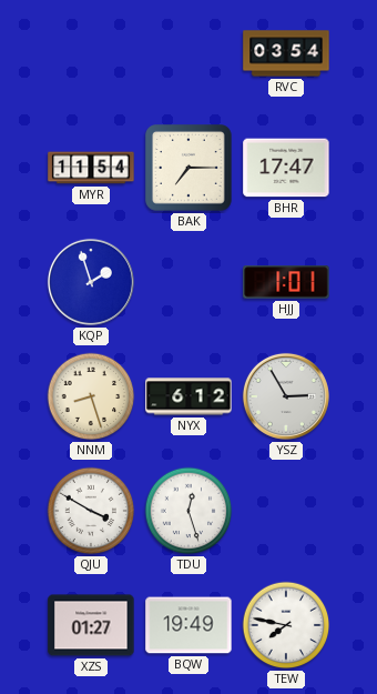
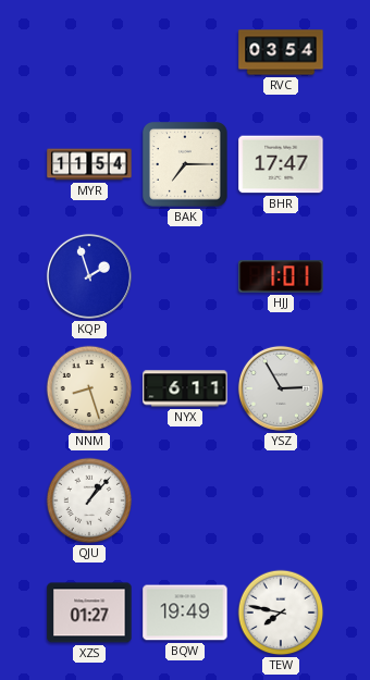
NYX: 6:12 -> 6:11 (185, 388)
QJU: 3:50 -> 1:07 (89, 500)
TDU: 12:27 -> none (188, 511)
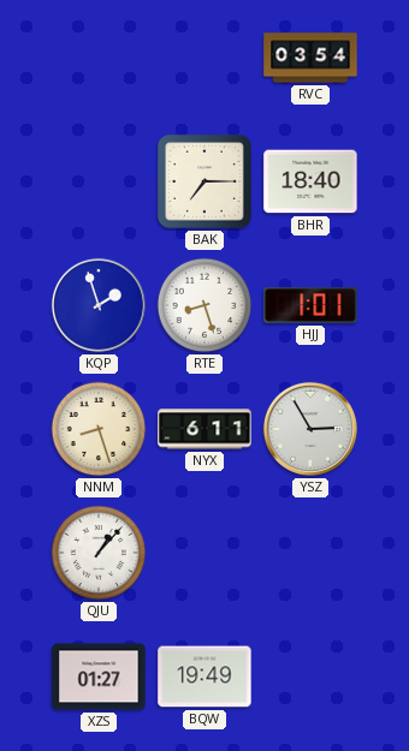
MYR: 11:54 -> none (89, 164)
BHR: 17:47 -> 18:40 (310, 181)
RTE: none -> 8:27 (204, 305)
TEW: 7:47 -> none (281, 613)
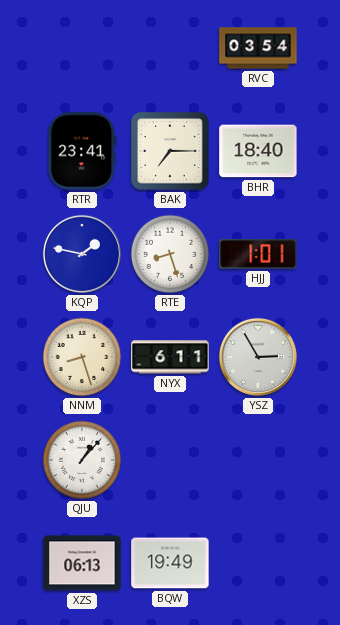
RTR: none -> 23:41 (82, 151)
KQP: 1:57 -> 1:47 (82, 254)
XZS: 01:27 -> 06:13 (82, 563)
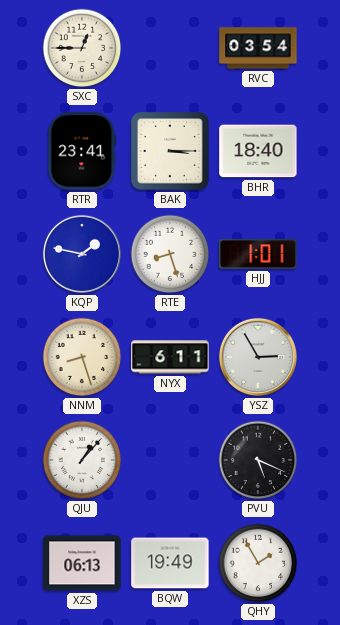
SXC: none -> 12:45 (82, 48)
BAK: 7:15 -> 3:15 (171, 152)
PVU: none -> 5:19 (258, 460)
QHY: none -> 1:55 (258, 563)
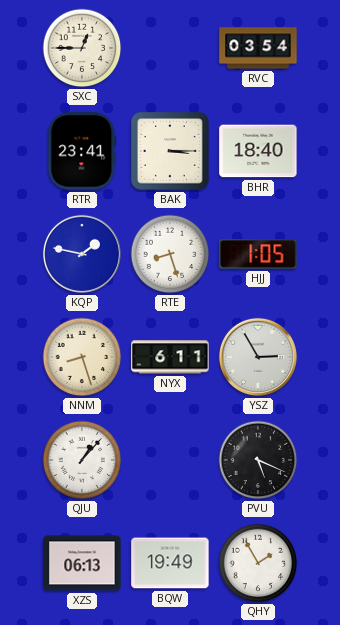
HJJ: 1:01 -> 1:05 (258, 254)
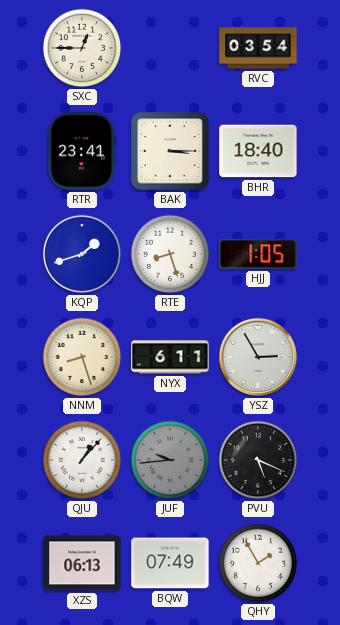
KQP: 1:47 -> 1:42 (82, 254)
JUF: none -> 9:44 (170, 460)
BQW: 19:49 -> 07:49 (170, 563)
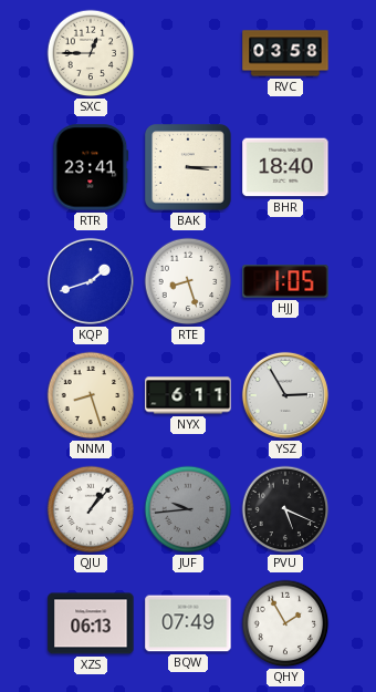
RVC: 03:54 -> 03:58 (285, 53)
